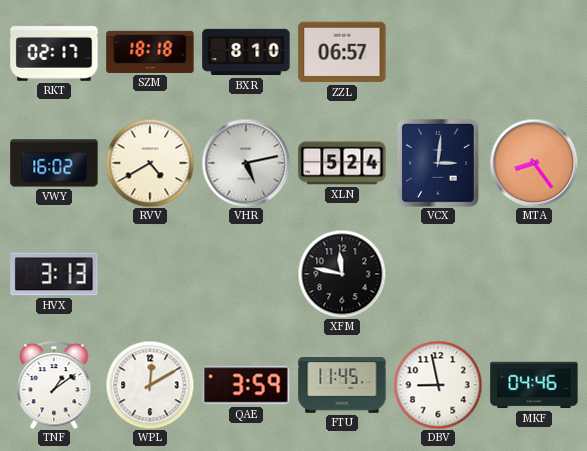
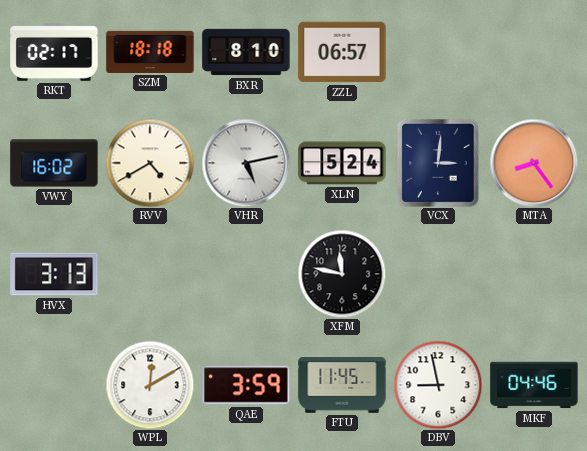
TNF: 1:09 -> none (54, 385)
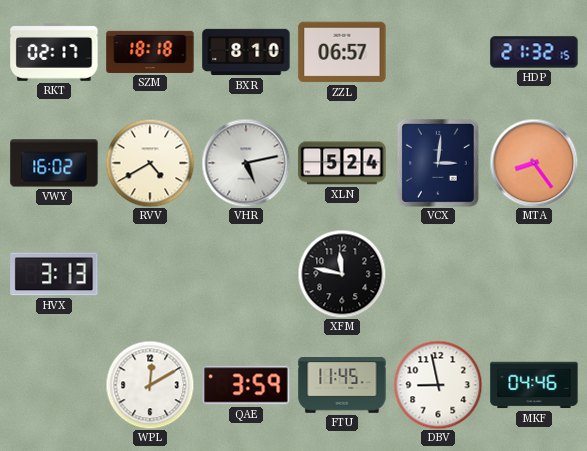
HDP: none -> 21:32 (534, 52)
